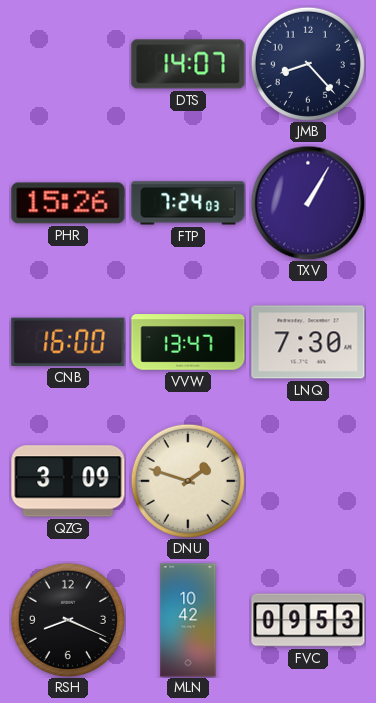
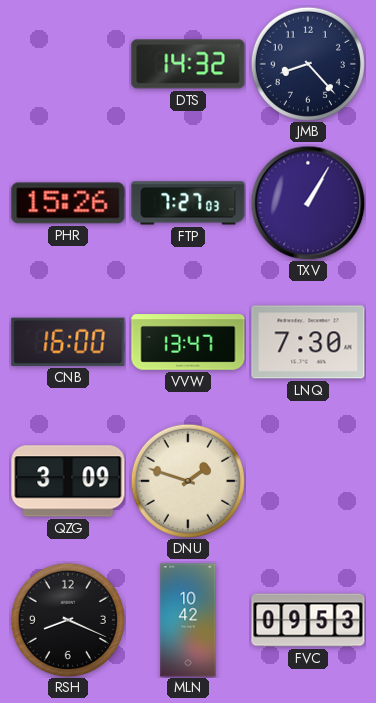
DTS: 14:07 -> 14:32 (188, 64)
FTP: 7:24 -> 7:27 (188, 203)
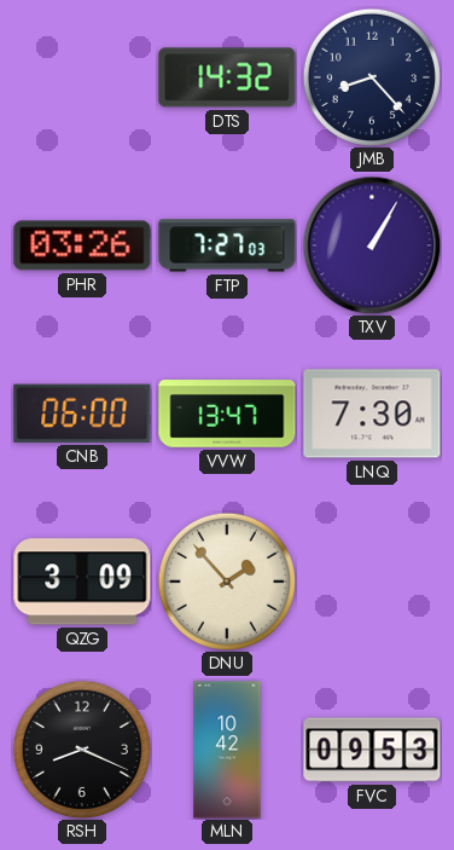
PHR: 15:26 -> 03:26 (82, 245)
CNB: 16:00 -> 06:00 (82, 414)
DNU: 1:48 -> 1:53 (227, 582)
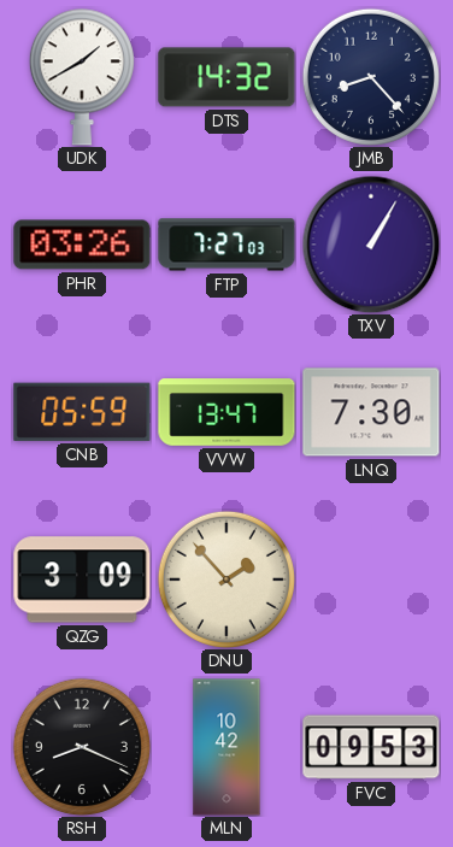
UDK: none -> 1:40 (82, 77)
CNB: 06:00 -> 05:59 (82, 412)
